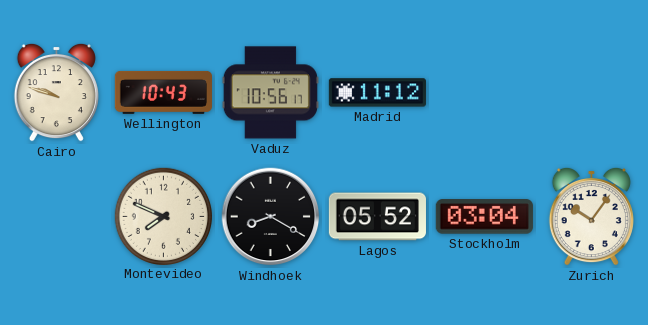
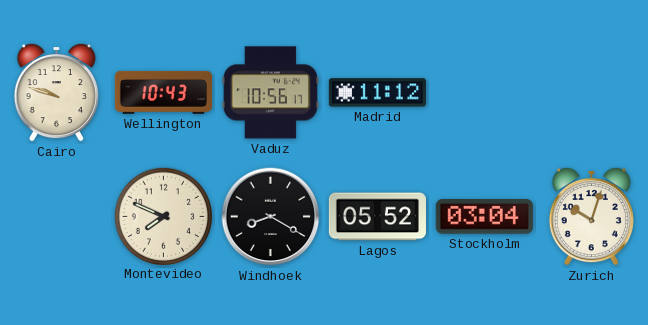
Zurich: 10:06 -> 10:03 (591, 216)
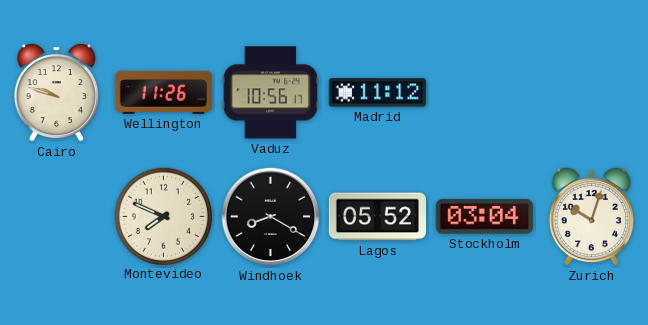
Wellington: 10:43 -> 11:26 (163, 92)
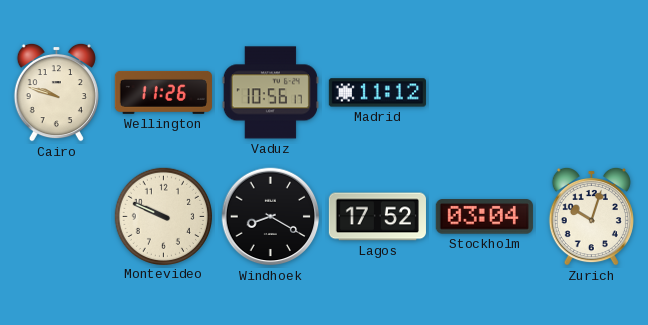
Montevideo: 7:49 -> 9:49 (163, 216)
Lagos: 05:52 -> 17:52 (377, 217)
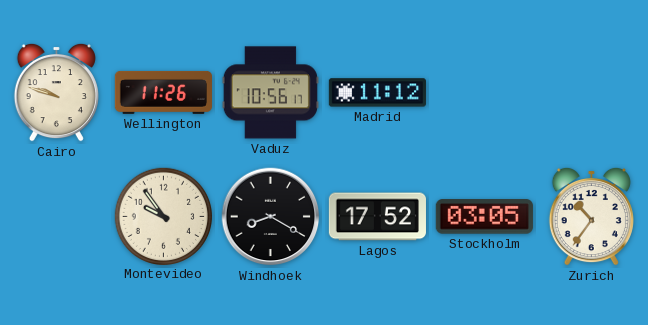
Montevideo: 9:49 -> 9:54 (163, 216)
Stockholm: 03:04 -> 03:05 (484, 217)
Zurich: 10:03 -> 10:36 (591, 216)
